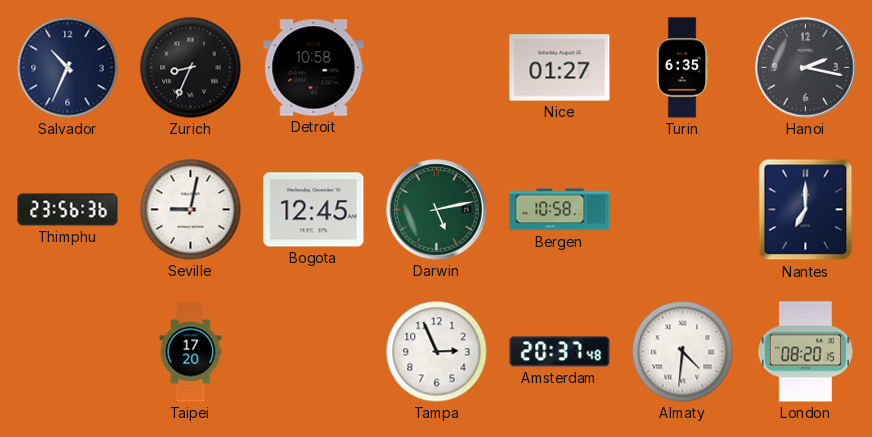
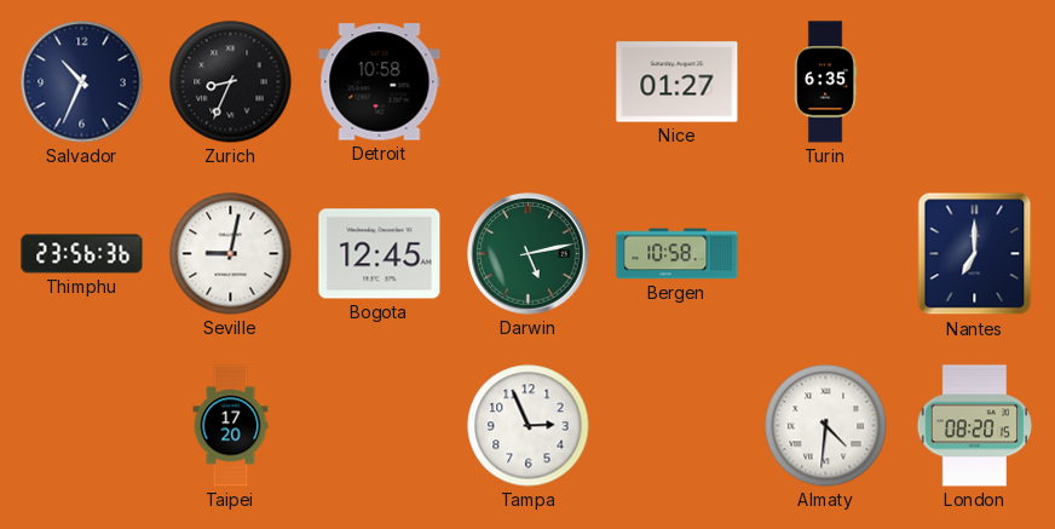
Hanoi: 2:17 -> none (806, 68)
Amsterdam: 20:37 -> none (560, 352)
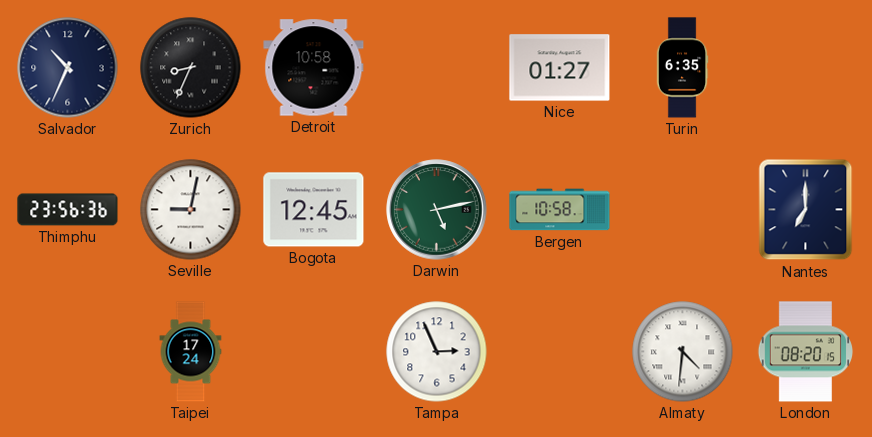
Taipei: 17:20 -> 17:24 (191, 352)
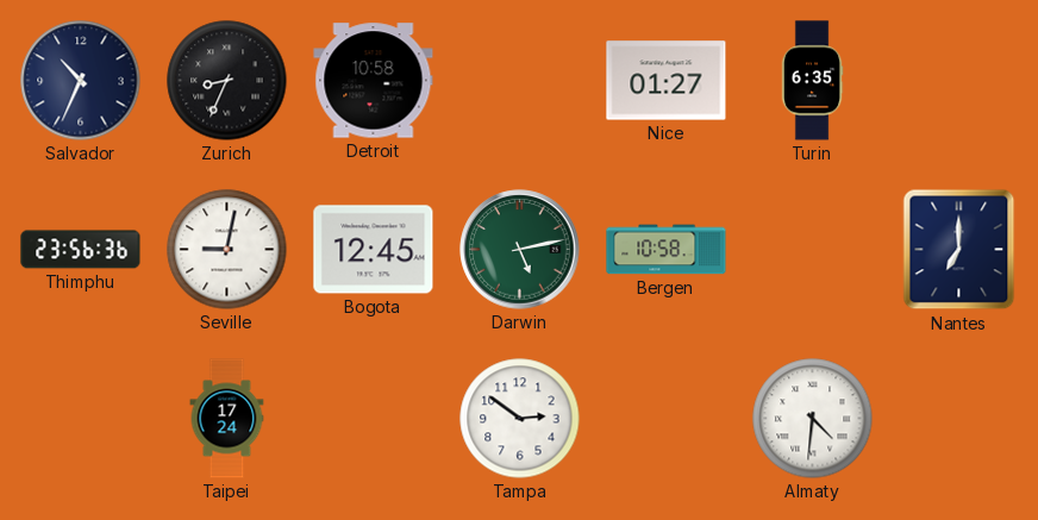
Tampa: 2:56 -> 2:51 (520, 419)
London: 08:20 -> none (806, 352)
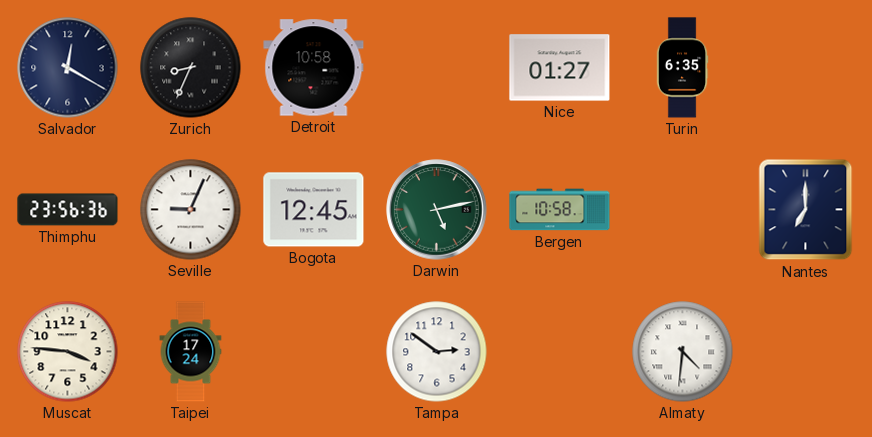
Salvador: 10:34 -> 12:20 (68, 68)
Seville: 9:02 -> 9:04 (191, 210)
Muscat: none -> 3:46 (68, 352)
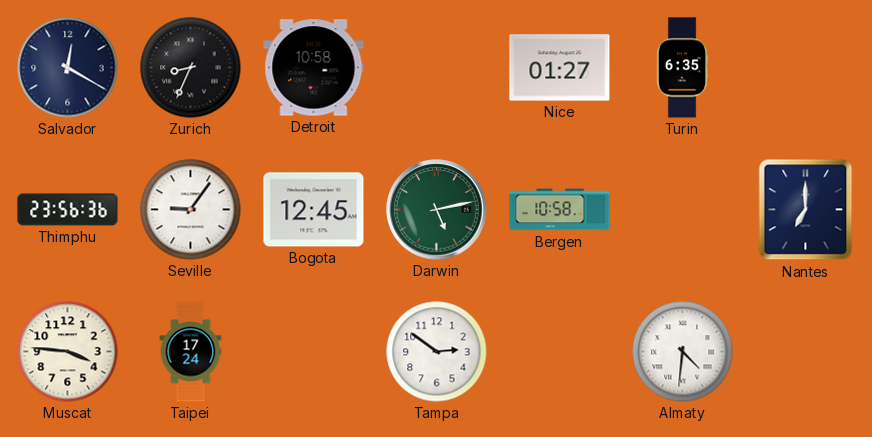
Seville: 9:04 -> 9:06 (191, 210)
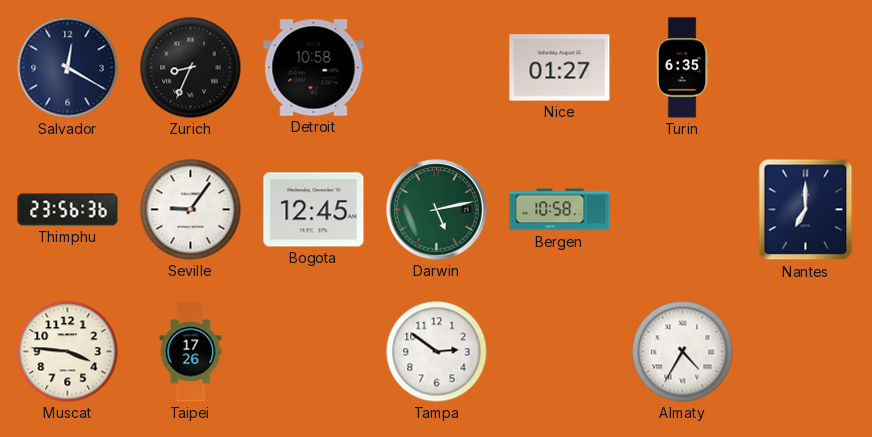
Taipei: 17:24 -> 17:26 (191, 352)
Almaty: 4:31 -> 4:35 (683, 352)
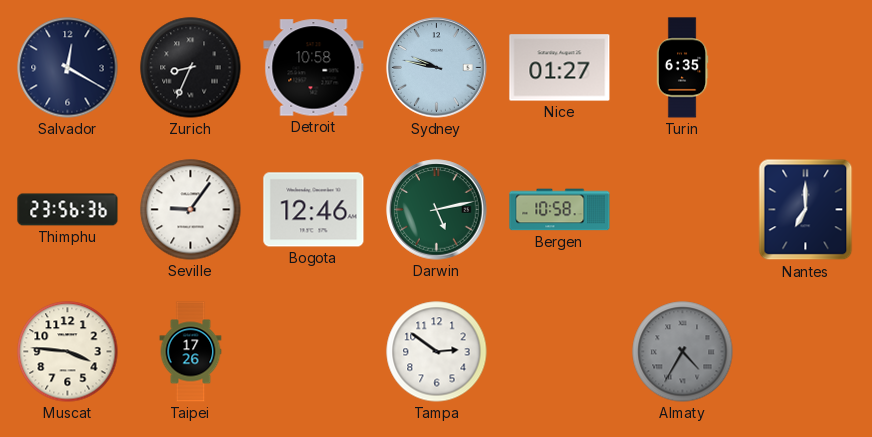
Sydney: none -> 9:47 (437, 68)
Bogota: 12:45 -> 12:46 (314, 210)
Almaty dial: white -> grey (683, 352)
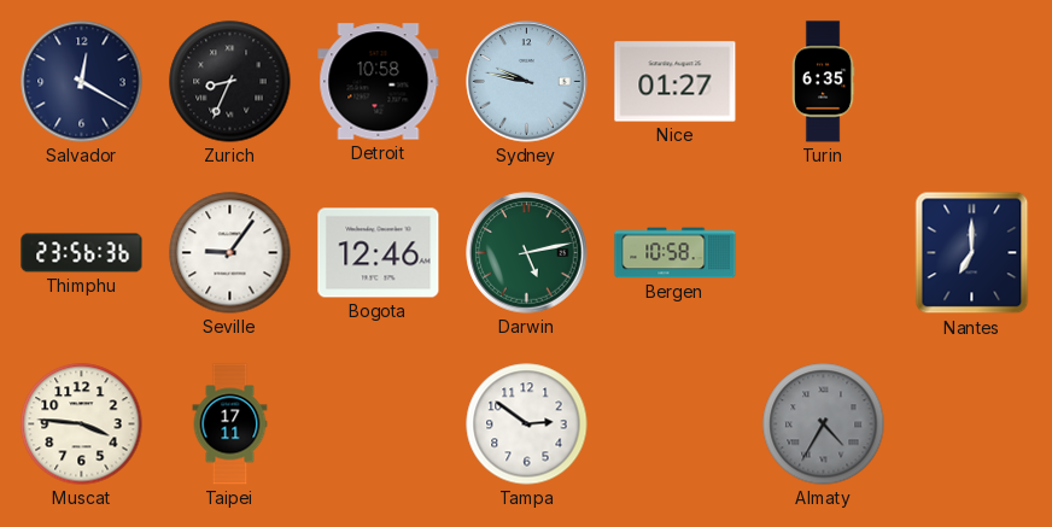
Taipei: 17:26 -> 17:11 (230, 424)
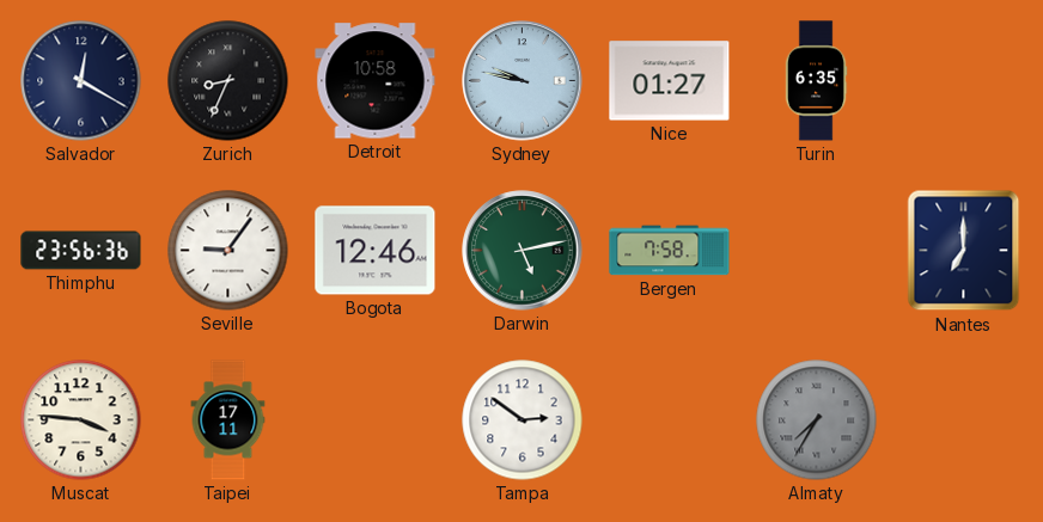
Bergen: 10:58 -> 7:58 (670, 251)
Almaty: 4:35 -> 7:35 (817, 420)
